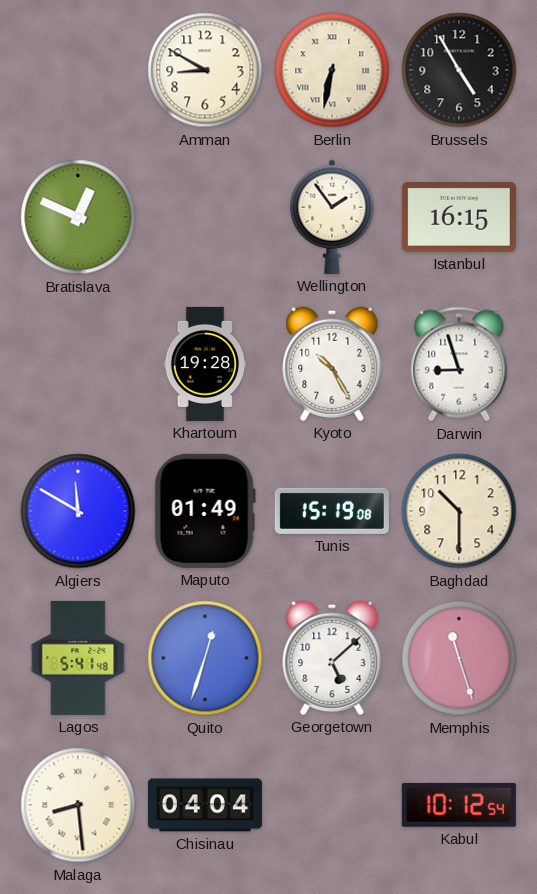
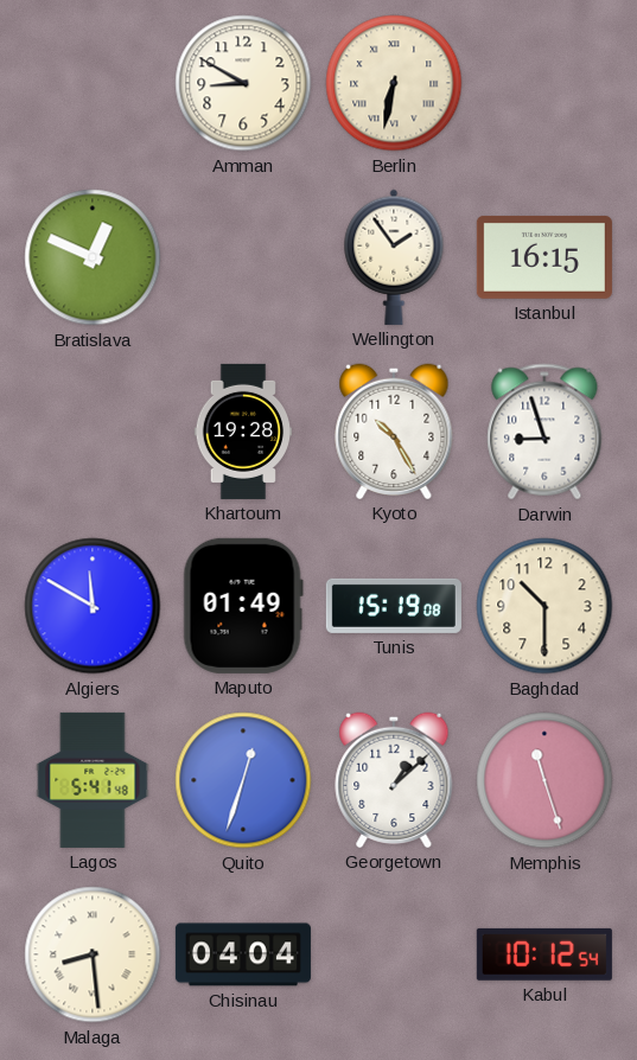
Brussels: 4:55 -> none (459, 70)
Georgetown: 5:08 -> 1:08 (394, 780)
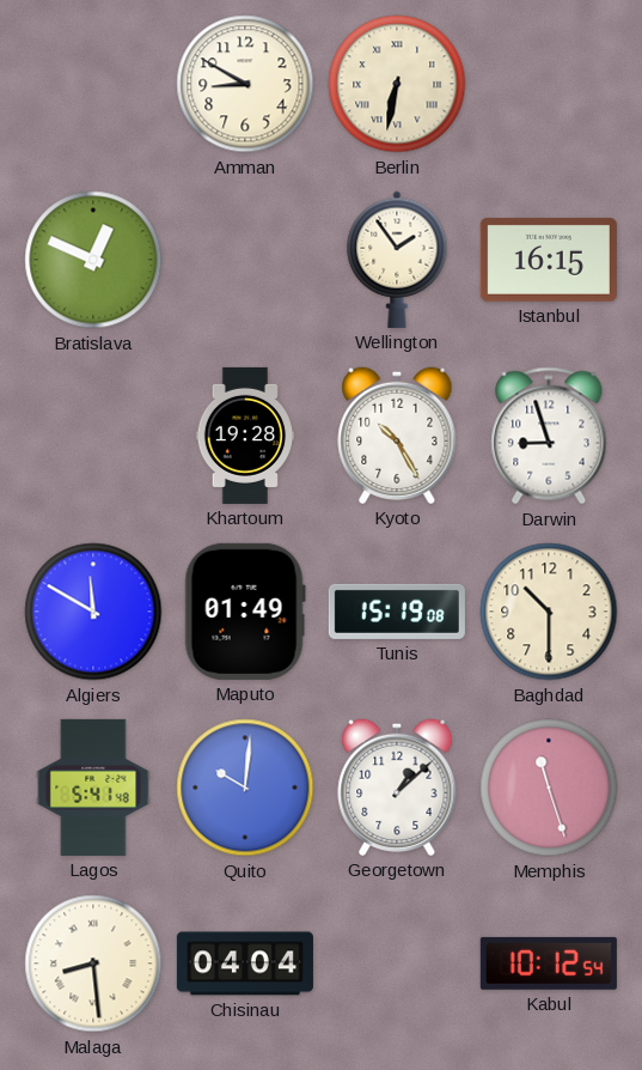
Quito: 12:33 -> 10:01 (245, 788)
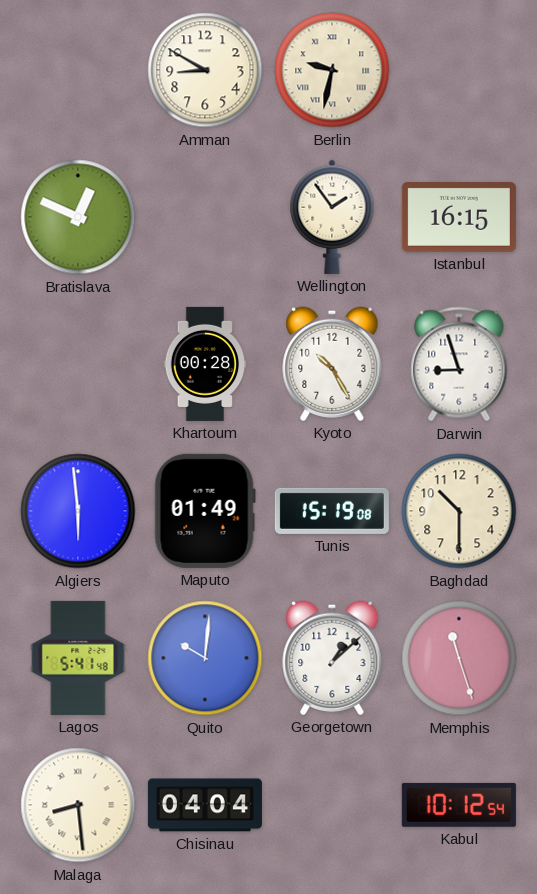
Berlin: 6:32 -> 9:32 (332, 70)
Khartoum: 19:28 -> 00:28 (205, 364)
Algiers: 11:50 -> 5:59 (78, 511)
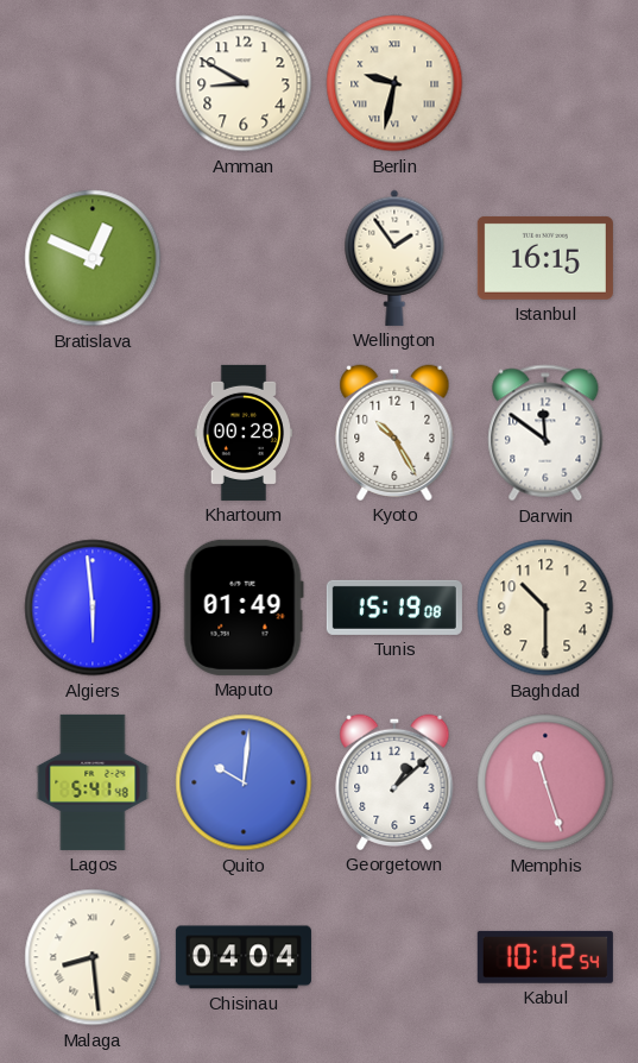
Darwin: 8:57 -> 11:51 (545, 433)
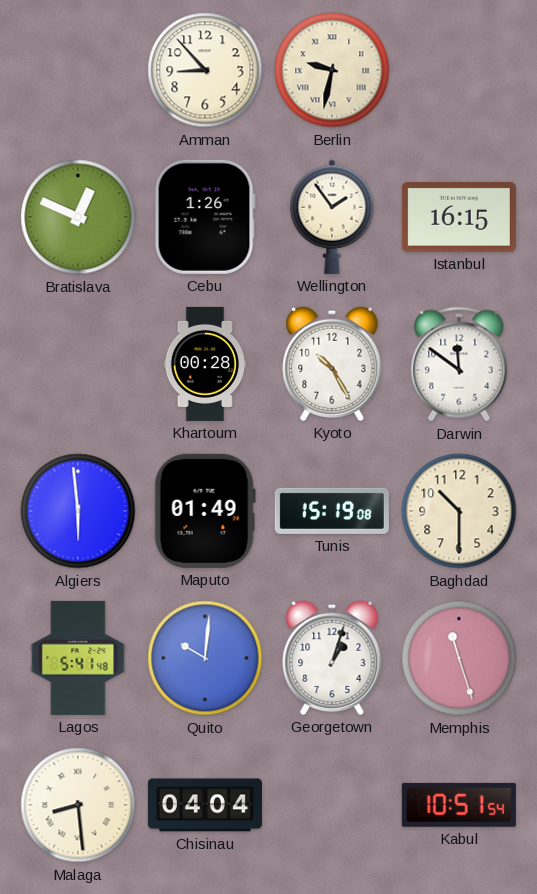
Amman: 8:50 -> 8:53 (205, 70)
Cebu: none -> 1:26 (205, 217)
Georgetown: 1:08 -> 1:03 (332, 658)
Kabul: 10:12 -> 10:51 (459, 805)
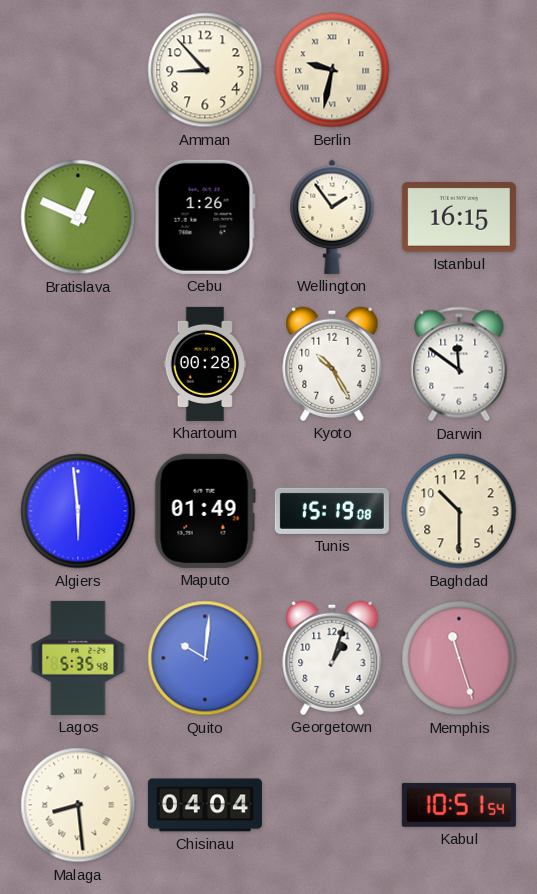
Lagos: 5:41 -> 5:35 (78, 658)
